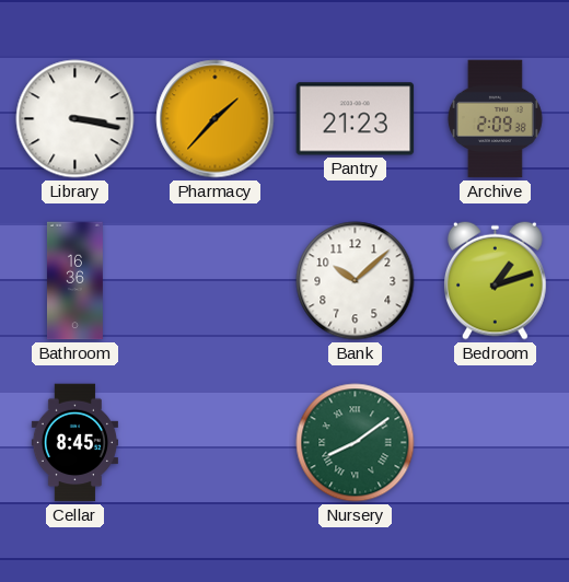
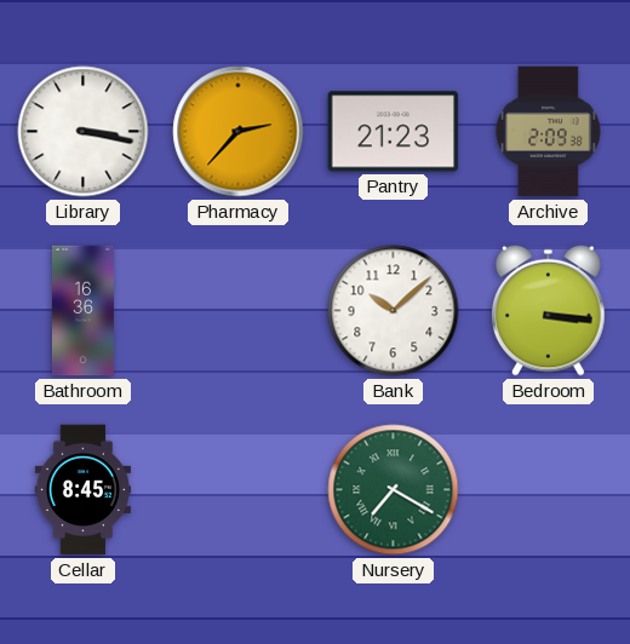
Pharmacy: 1:37 -> 2:37 (239, 132)
Bedroom: 1:12 -> 3:16 (549, 310)
Nursery: 8:09 -> 7:20 (394, 490)
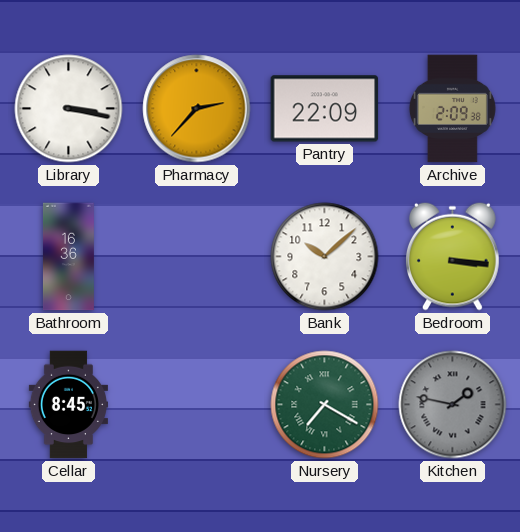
Pantry: 21:23 -> 22:09 (325, 109)
Kitchen: none -> 1:47 (453, 405)
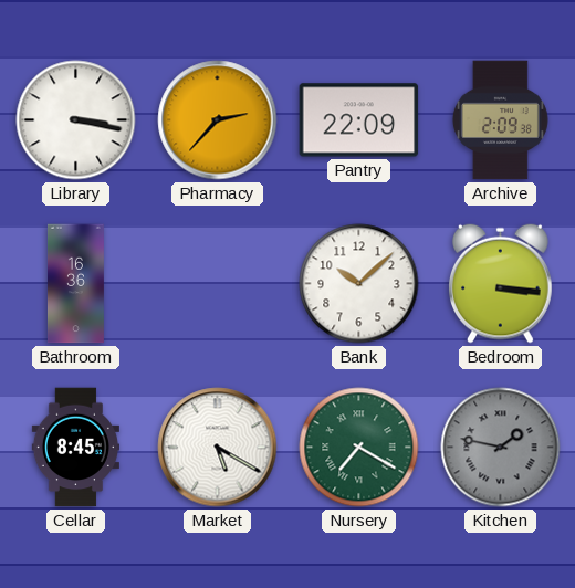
Market: none -> 5:20 (218, 448)
